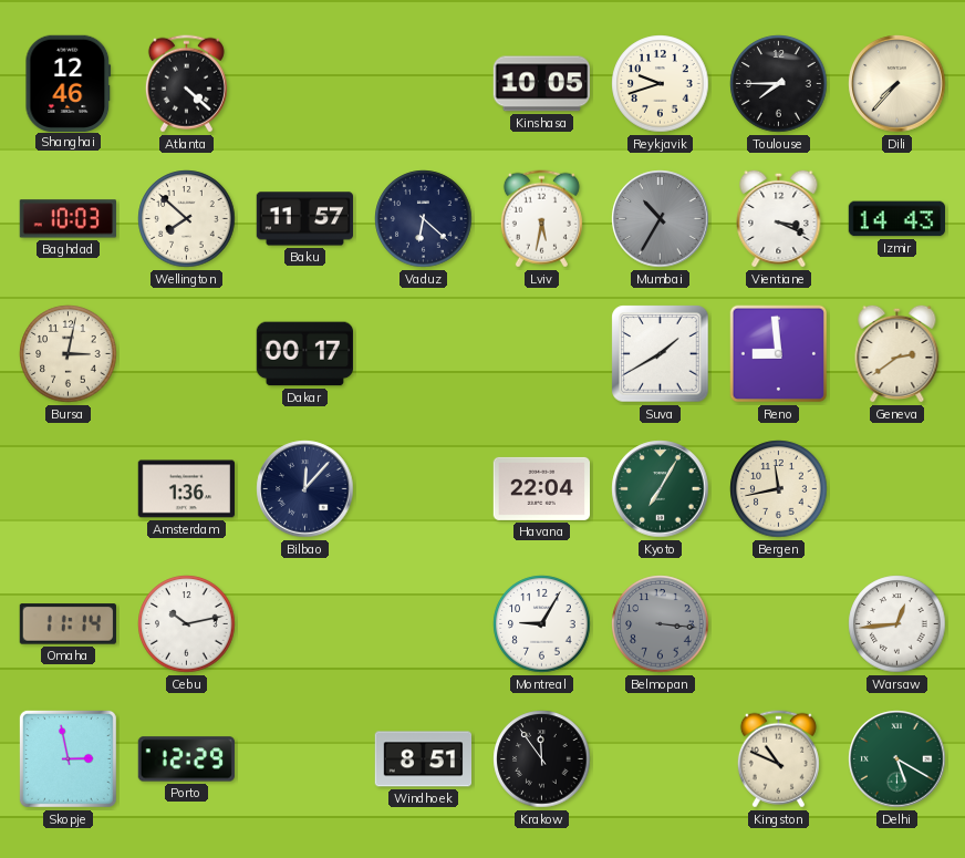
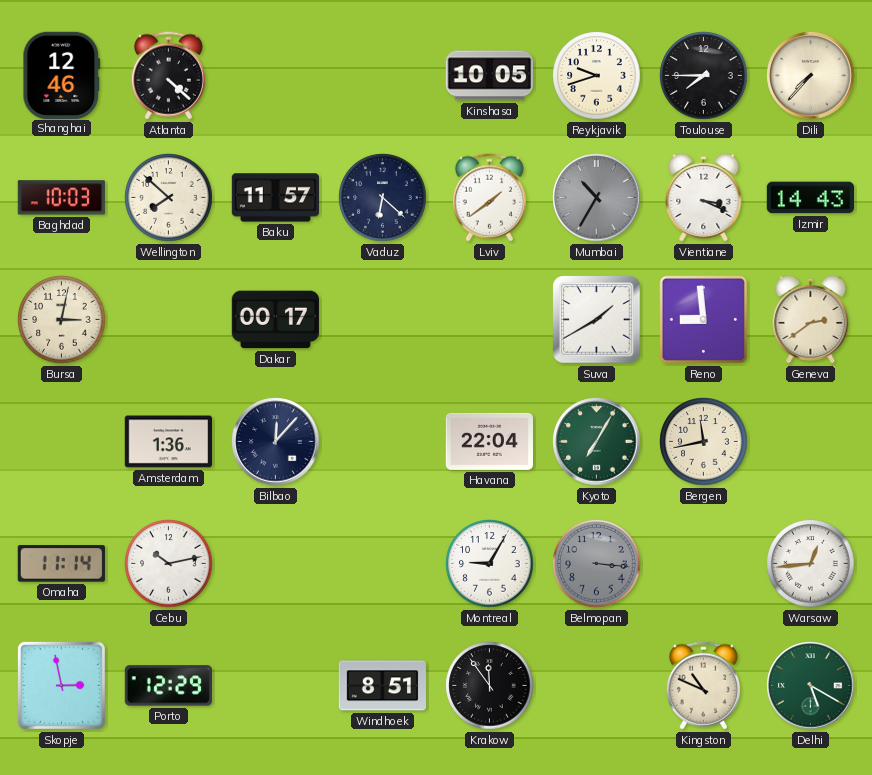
Lviv: 5:32 -> 1:39 (489, 198)
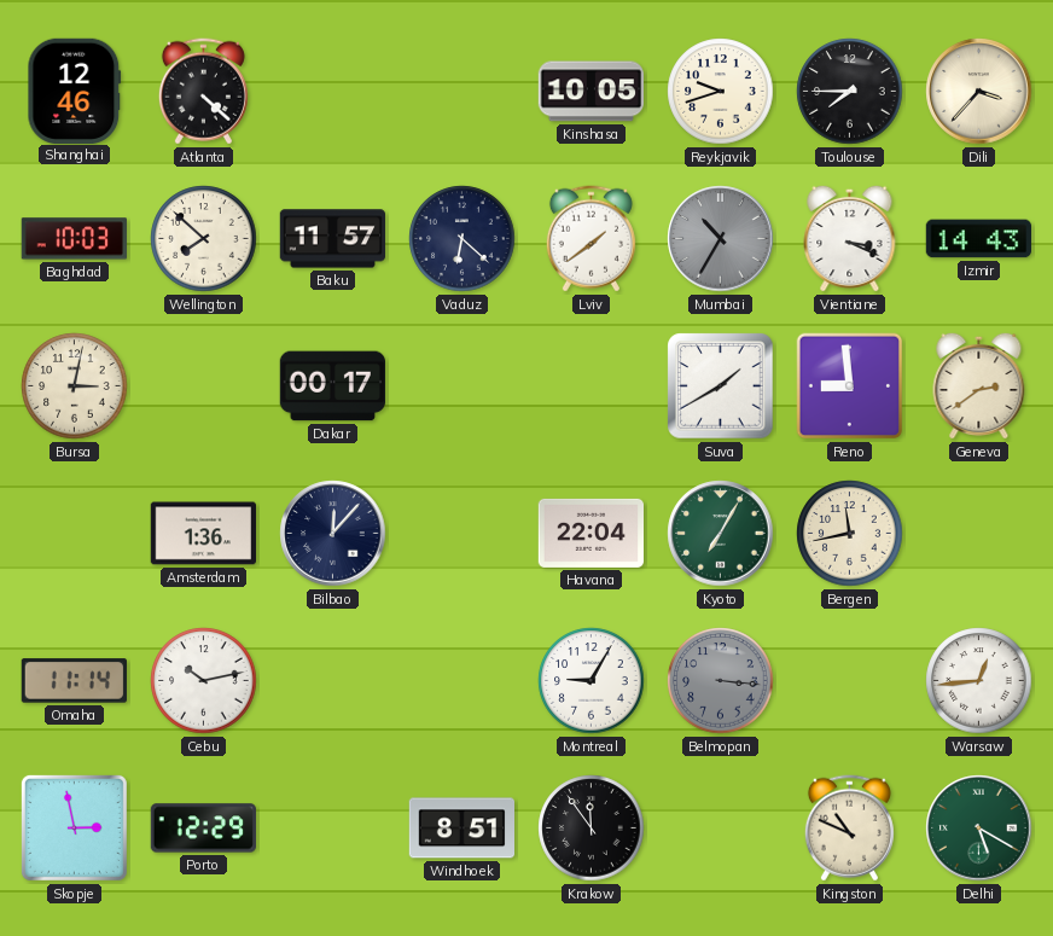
Dili: 7:37 -> 3:37 (979, 92)
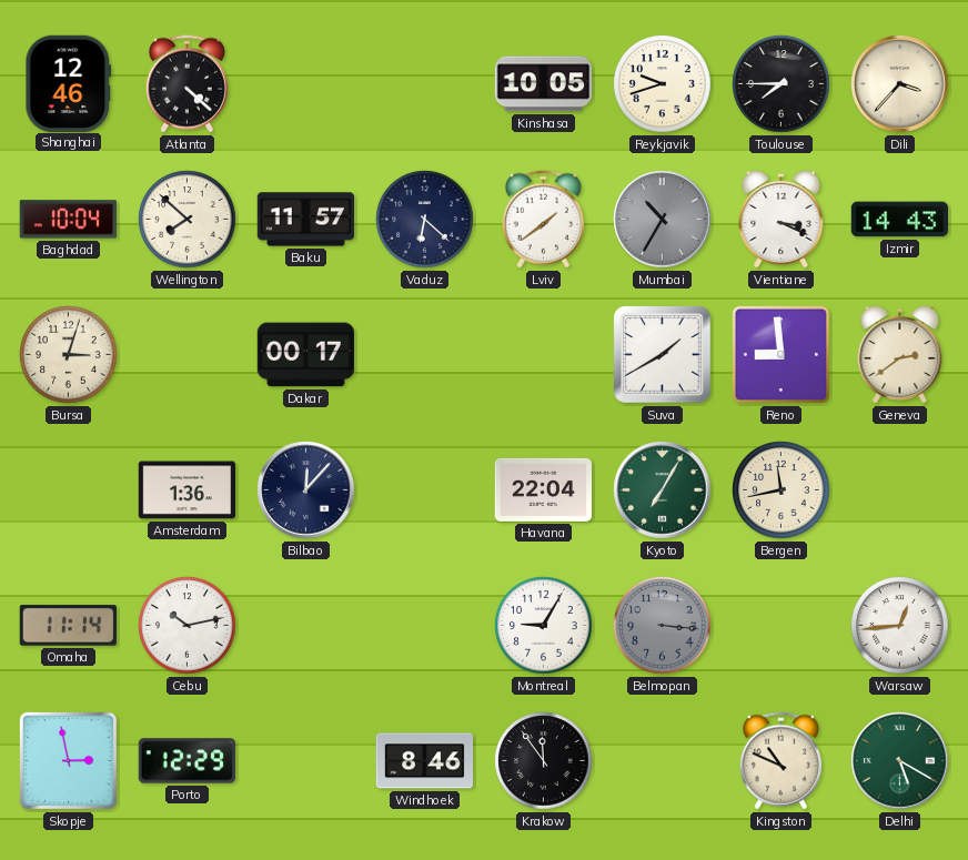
Baghdad: 10:03 -> 10:04 (68, 220)
Bursa: 3:02 -> 3:03 (69, 355)
Windhoek: 8:51 -> 8:46 (424, 761)
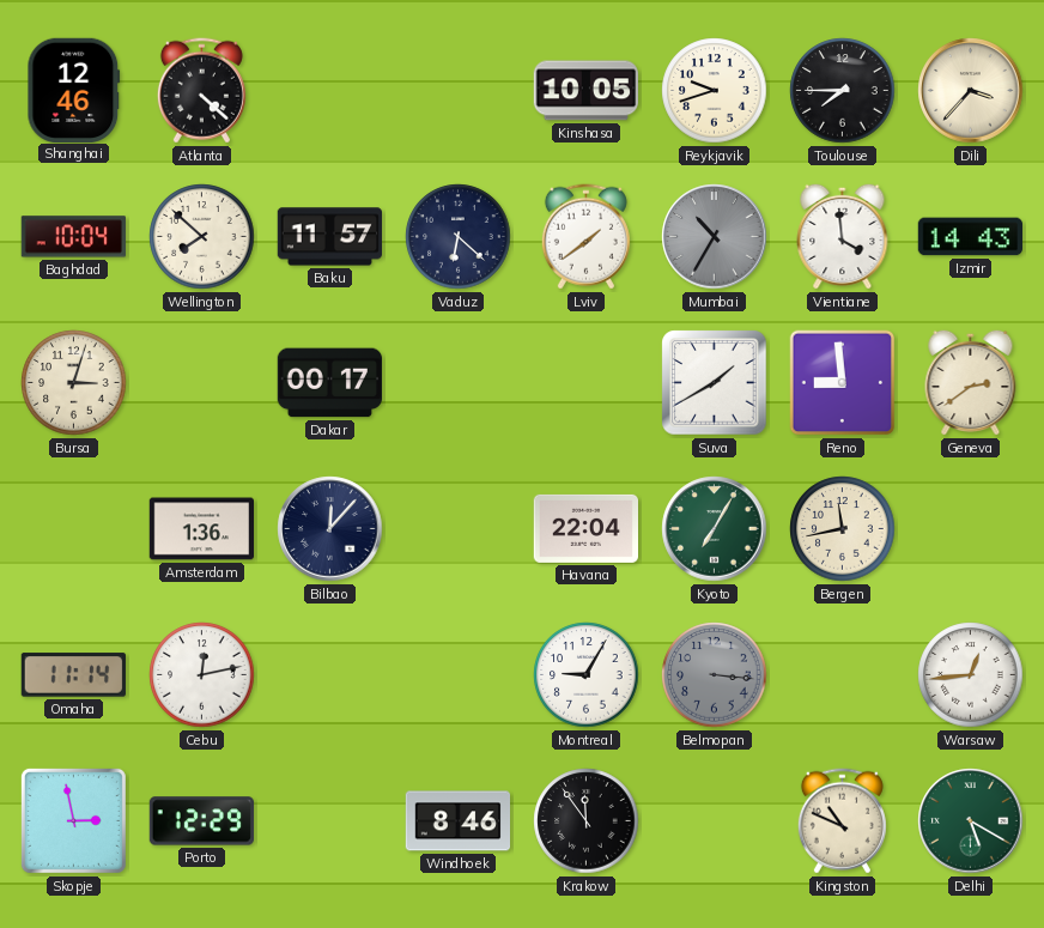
Vientiane: 3:19 -> 3:59 (843, 236)
Cebu: 10:13 -> 12:13 (202, 675)
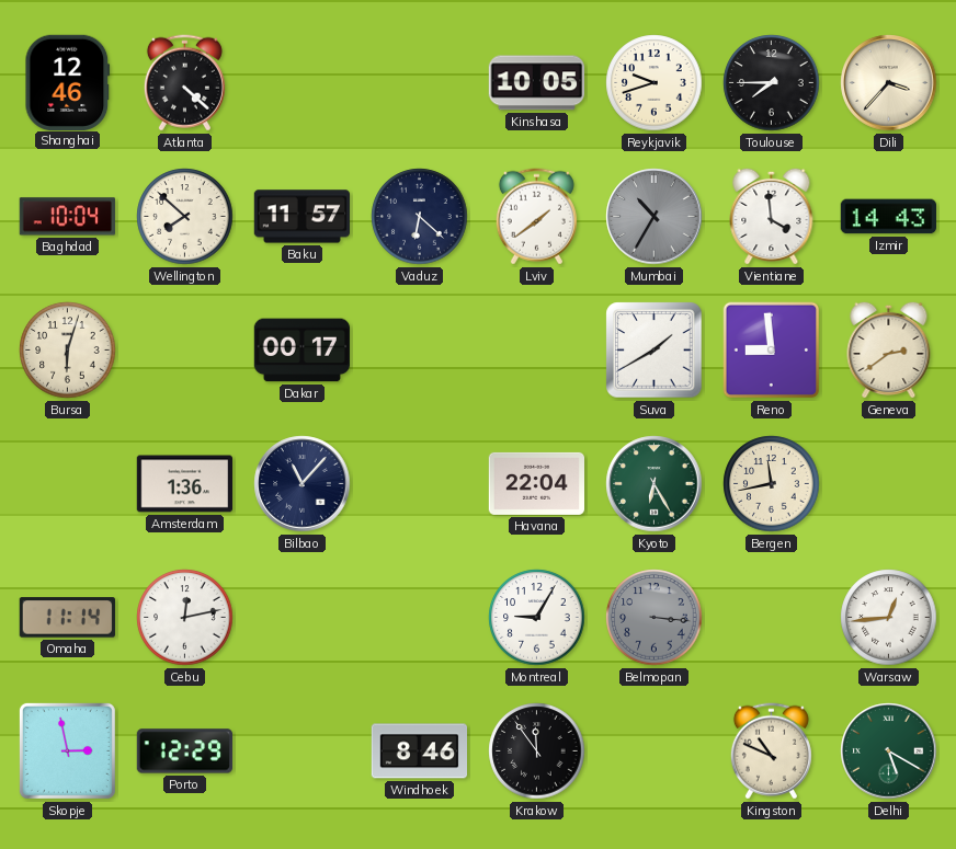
Bursa: 3:03 -> 6:03 (68, 351)
Bilbao: 12:07 -> 11:07 (303, 484)
Kyoto: 7:05 -> 6:25 (655, 484)
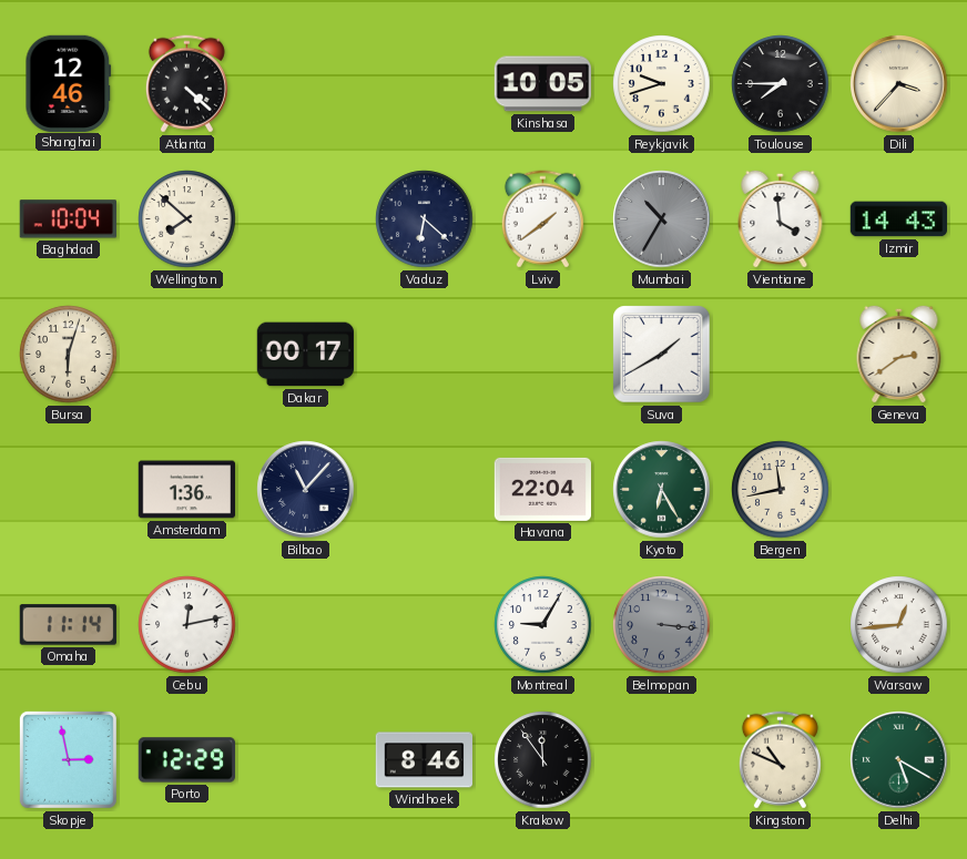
Baku: 11:57 -> none (303, 217)
Reno: 8:59 -> none (772, 351)
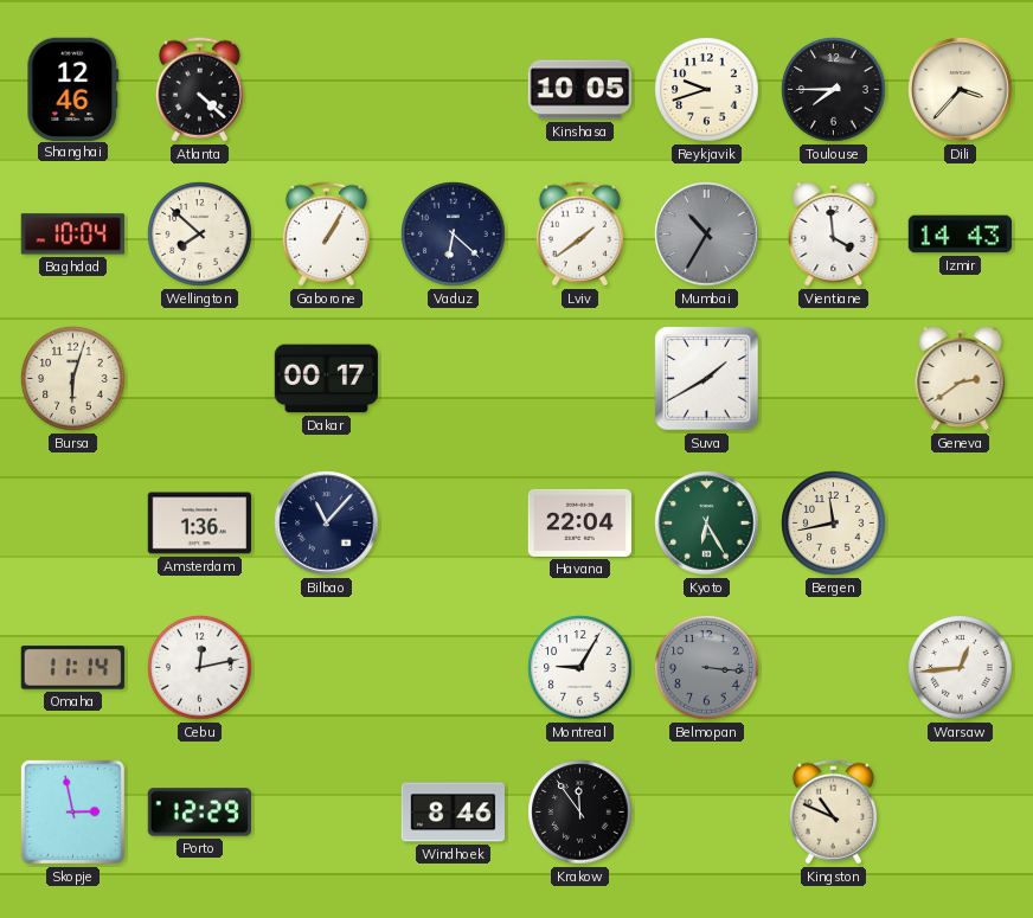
Gaborone: none -> 1:05 (326, 235)
Delhi: 5:20 -> none (899, 760)
